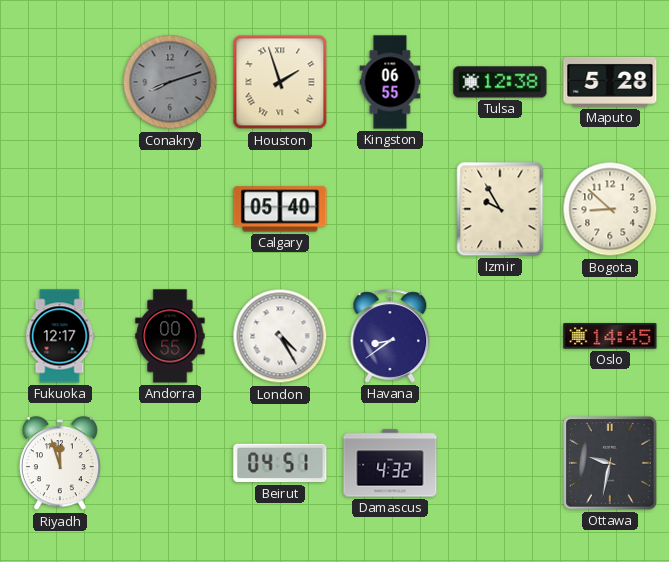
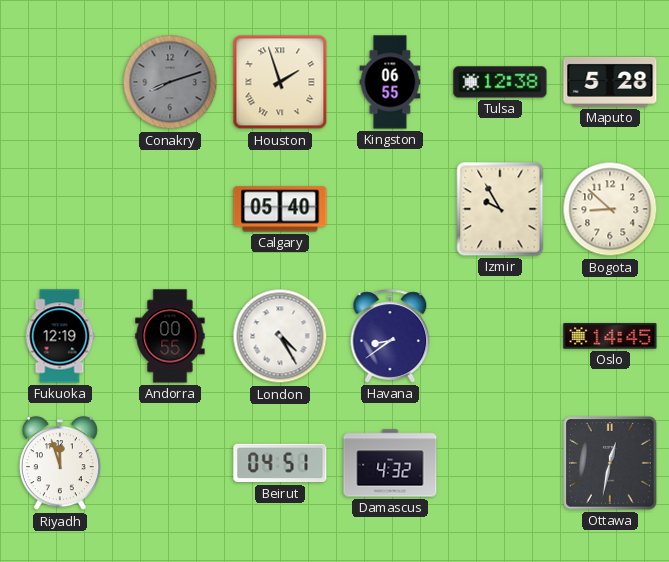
Fukuoka: 12:17 -> 12:19 (60, 336)
Ottawa: 9:32 -> 12:32 (610, 463)
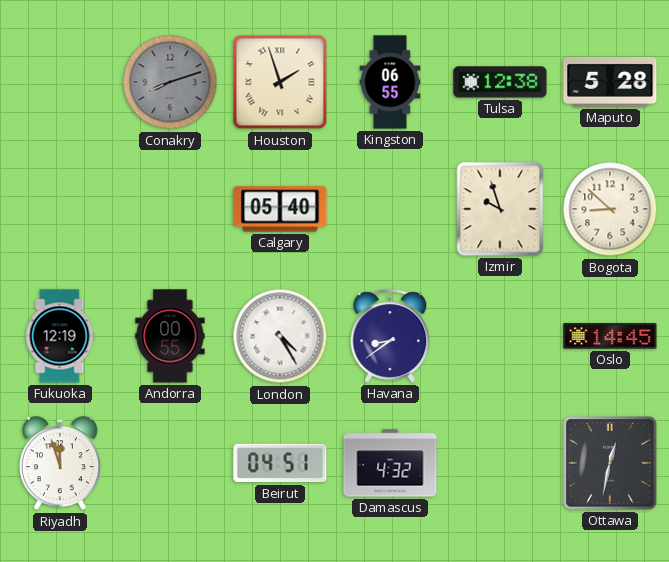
Izmir: 9:55 -> 9:57 (500, 209)
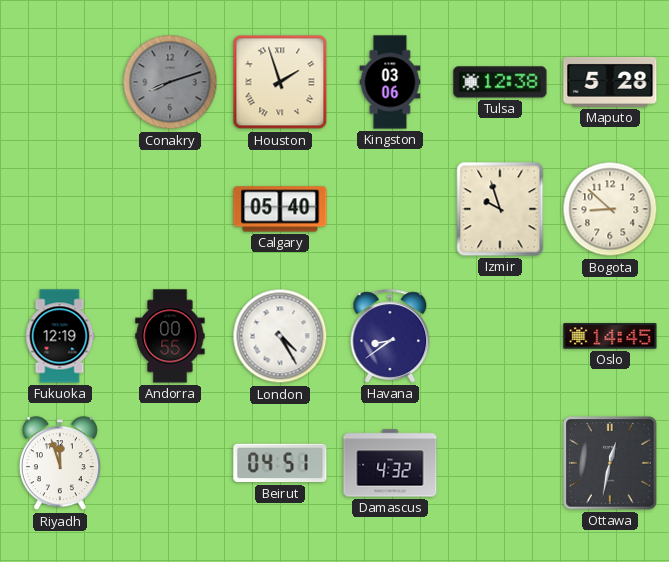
Kingston: 06:55 -> 03:06 (390, 82)
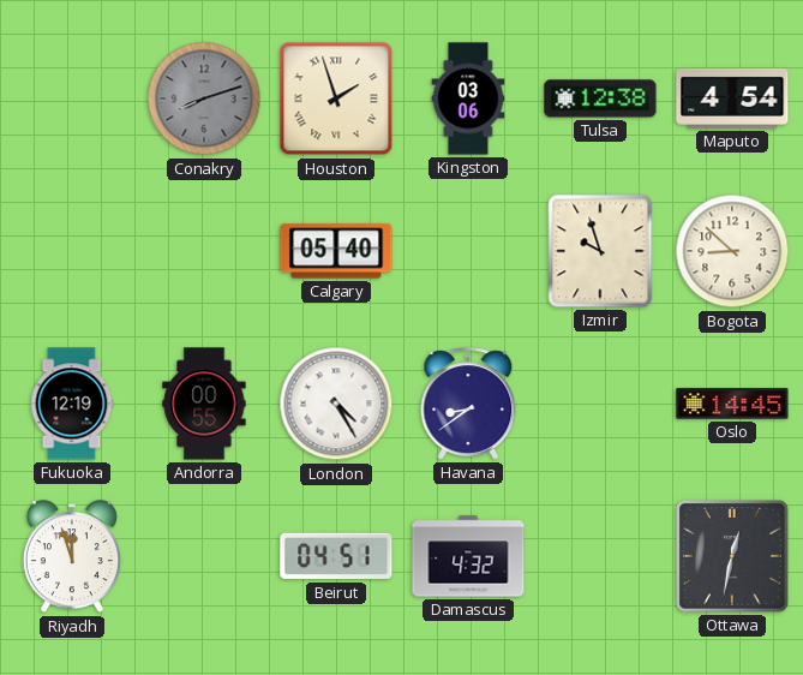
Maputo: 5:28 -> 4:54 (732, 98)
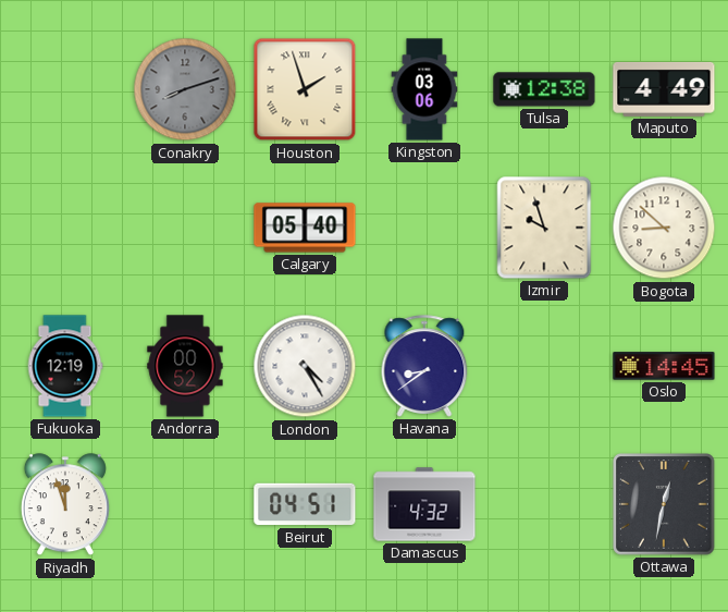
Maputo: 4:54 -> 4:49 (664, 89)
Andorra: 00:55 -> 00:52 (185, 366)
